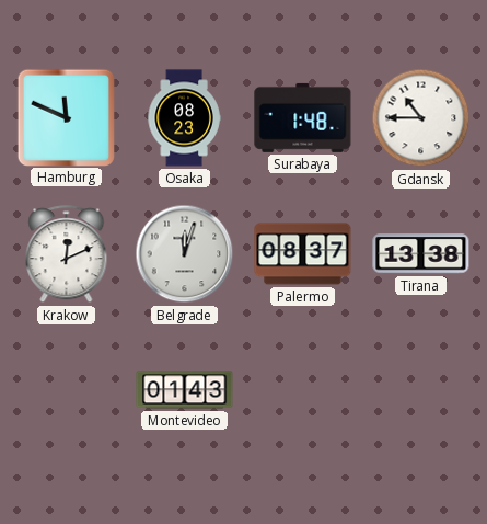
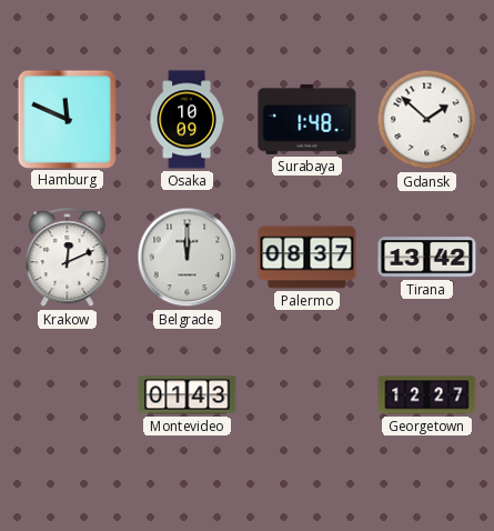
Osaka: 08:23 -> 10:09 (186, 120)
Gdansk: 10:45 -> 1:52 (427, 120)
Belgrade: 12:03 -> 12:00 (188, 258)
Tirana: 13:38 -> 13:42 (427, 258)
Georgetown: none -> 12:27 (427, 395)
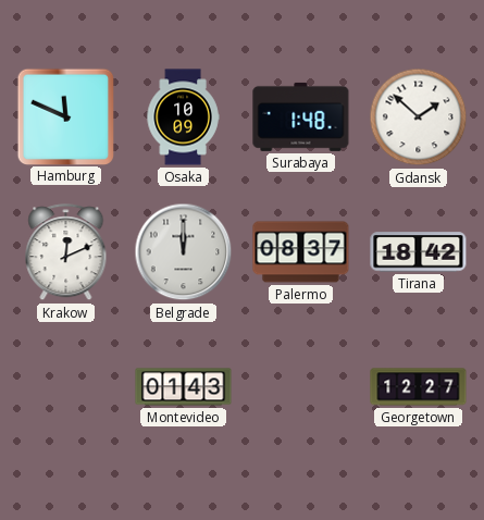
Tirana: 13:42 -> 18:42 (419, 252)
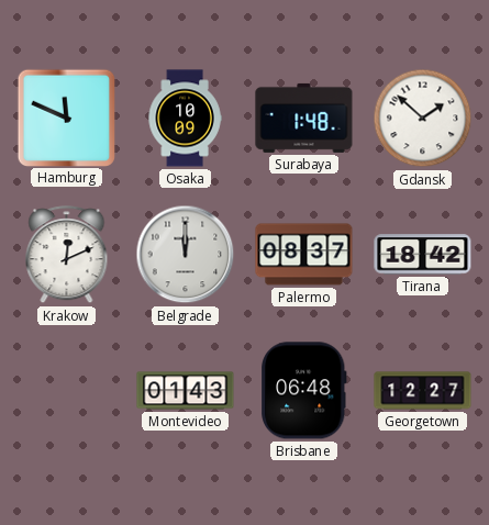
Brisbane: none -> 06:48 (304, 391)
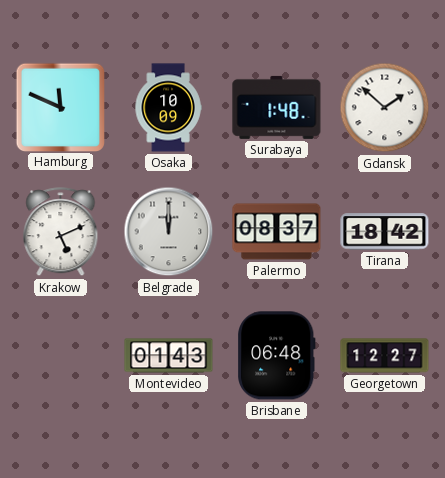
Krakow: 12:11 -> 5:11 (61, 232)
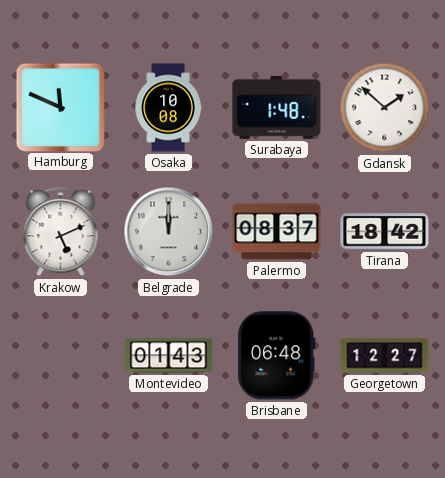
Osaka: 10:09 -> 10:08 (168, 108)
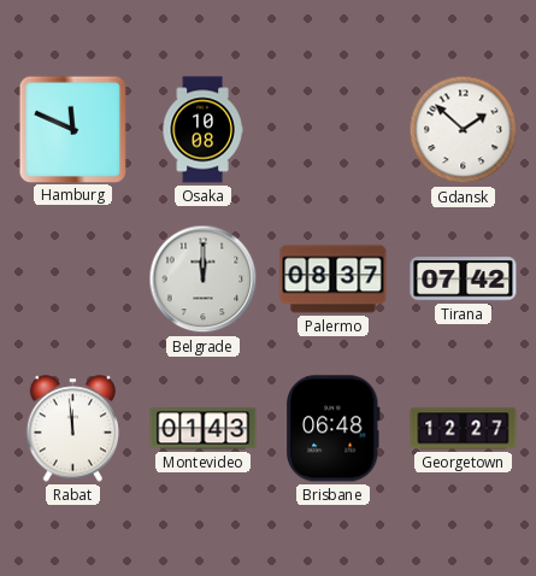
Surabaya: 1:48 -> none (277, 107)
Krakow: 5:11 -> none (61, 232)
Tirana: 18:42 -> 07:42 (464, 280)
Rabat: none -> 11:59 (72, 429)
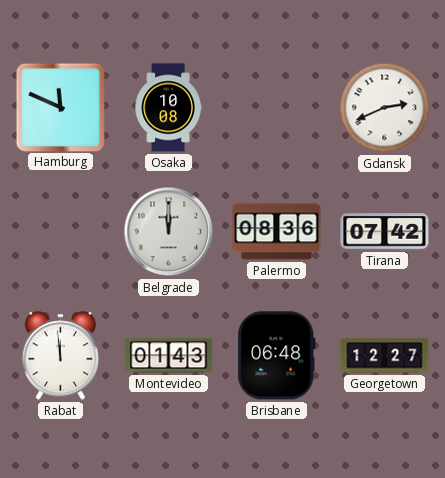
Gdansk: 1:52 -> 2:41 (385, 108)
Palermo: 08:37 -> 08:36 (277, 232)
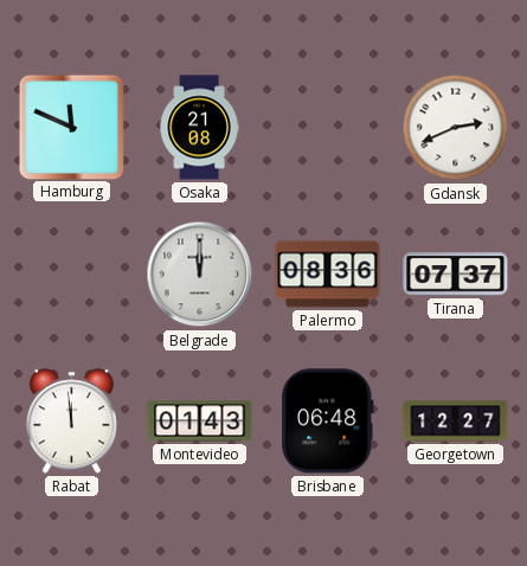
Osaka: 10:08 -> 21:08 (199, 128)
Tirana: 07:42 -> 07:37 (456, 275)
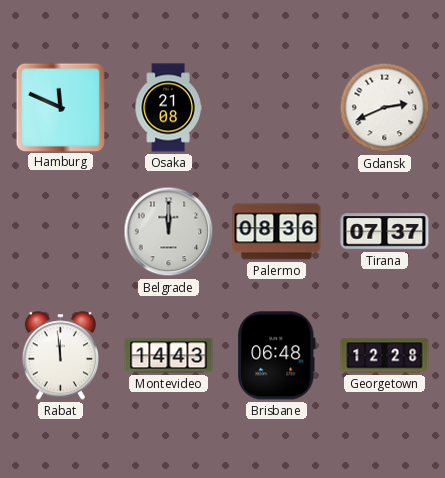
Montevideo: 01:43 -> 14:43 (169, 356)
Georgetown: 12:27 -> 12:28 (385, 356)
